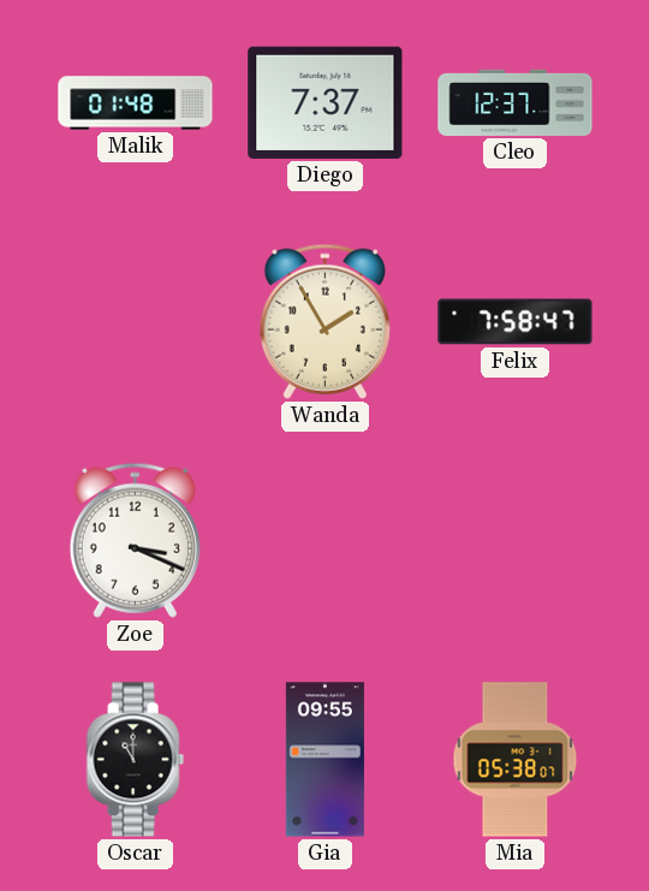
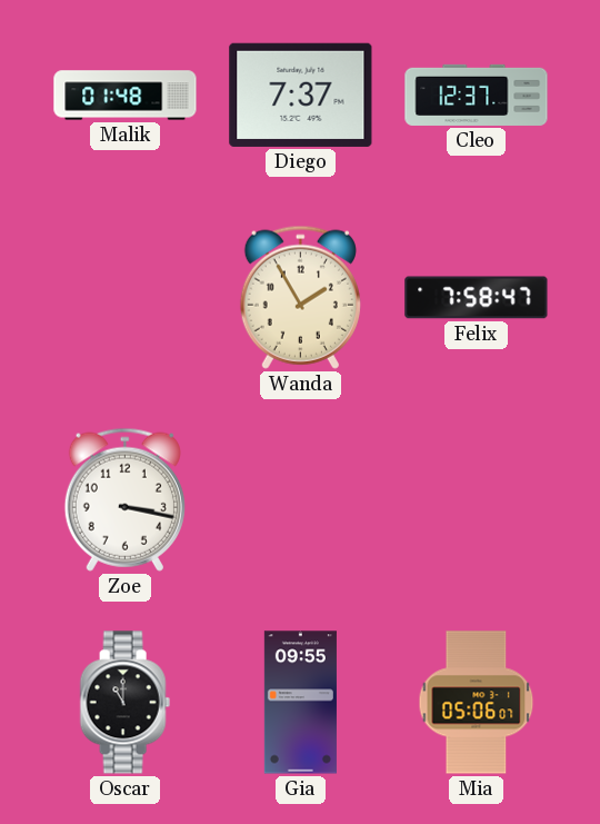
Zoe: 3:19 -> 3:17 (124, 499)
Mia: 05:38 -> 05:06 (477, 703)
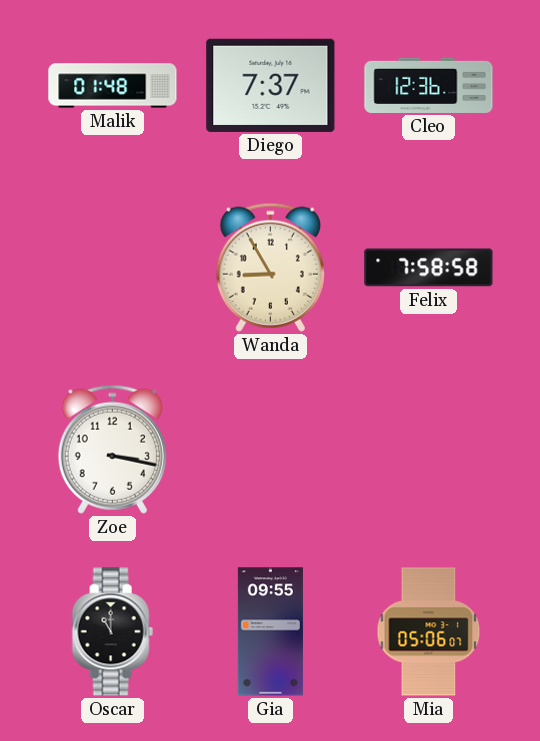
Cleo: 12:37 -> 12:36 (429, 85)
Wanda: 1:55 -> 8:55 (270, 267)
Felix: 7:58:47 -> 7:58:58 (429, 268)
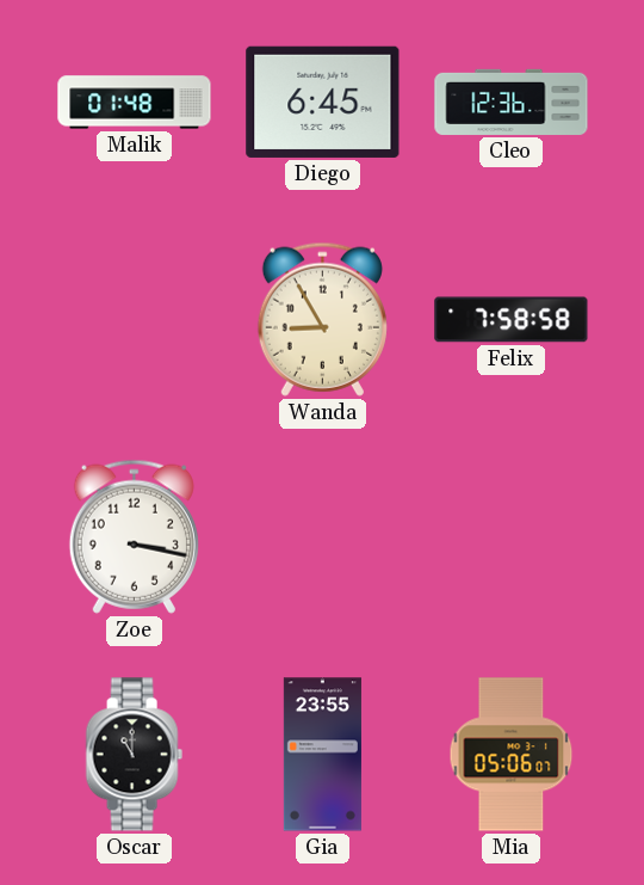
Diego: 7:37 -> 6:45 (323, 102)
Gia: 09:55 -> 23:55 (322, 755)
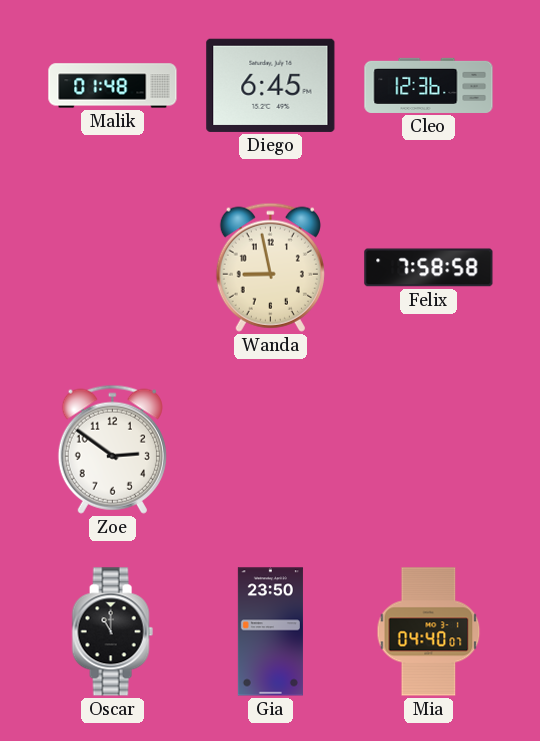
Wanda: 8:55 -> 8:58 (270, 267)
Zoe: 3:17 -> 2:51 (112, 449)
Gia: 23:55 -> 23:50 (270, 632)
Mia: 05:06 -> 04:40 (429, 632)
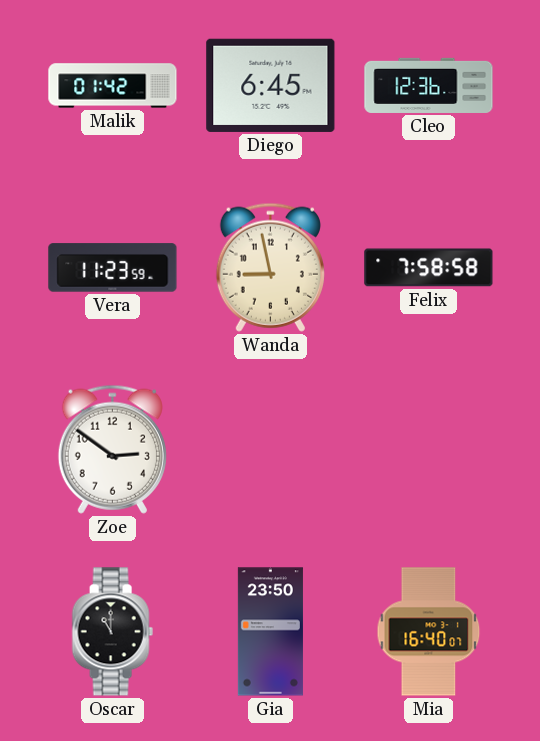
Malik: 01:48 -> 01:42 (113, 86)
Vera: none -> 11:23 (113, 268)
Mia: 04:40 -> 16:40 (429, 632)
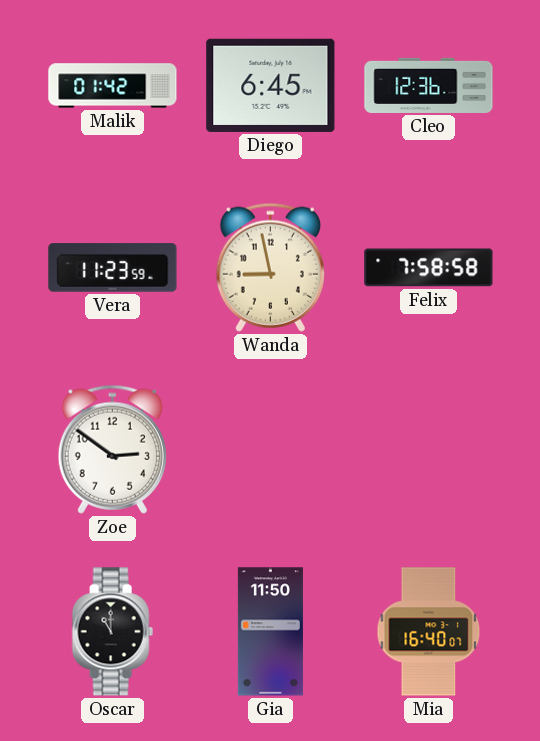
Gia: 23:50 -> 11:50 (270, 632)
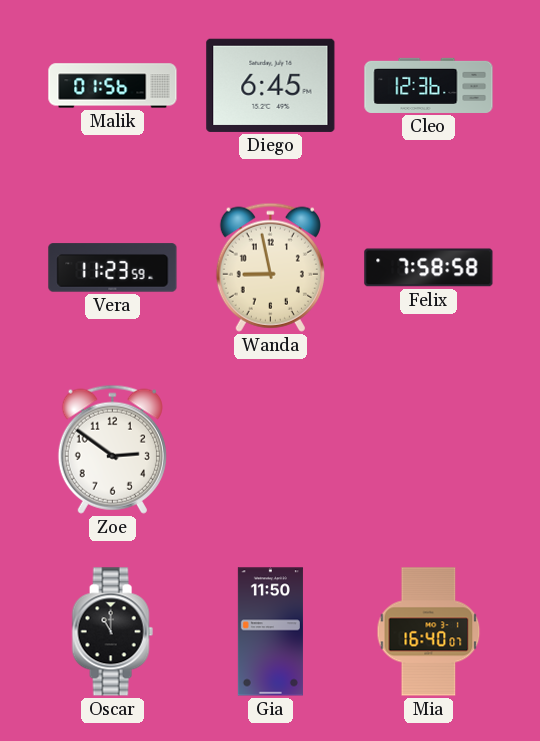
Malik: 01:42 -> 01:56 (113, 86)
